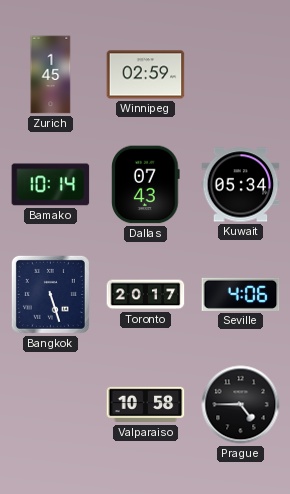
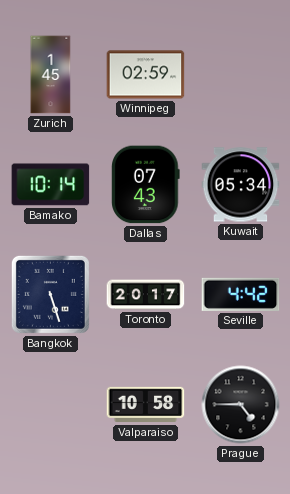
Seville: 4:06 -> 4:42 (241, 294)
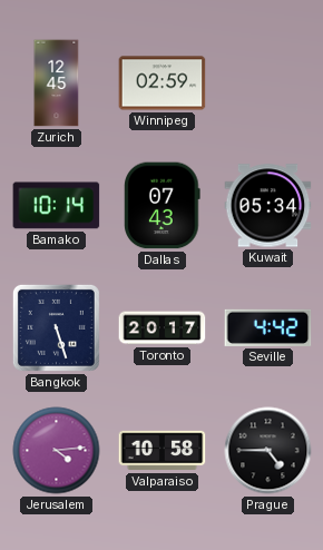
Zurich: 1:45 -> 12:45 (57, 84)
Jerusalem: none -> 4:14 (57, 451)
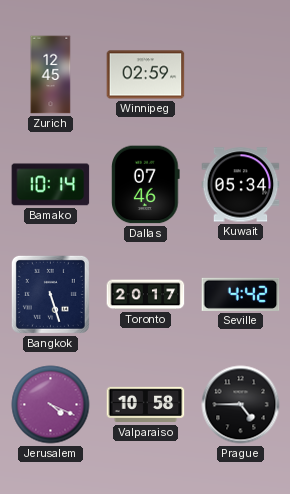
Dallas: 07:43 -> 07:46 (146, 185)
Jerusalem: 4:14 -> 4:19 (51, 405)
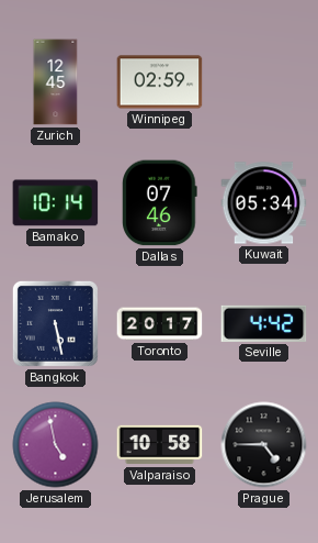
Bangkok: 5:27 -> 5:28 (55, 323)
Jerusalem: 4:19 -> 4:58 (56, 445)
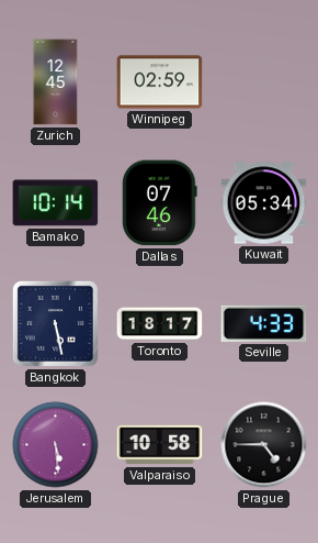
Toronto: 20:17 -> 18:17 (160, 324)
Seville: 4:42 -> 4:33 (264, 323)
Jerusalem: 4:58 -> 5:29 (56, 445)
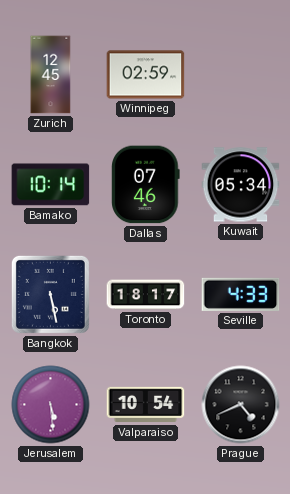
Valparaiso: 10:58 -> 10:54 (146, 405)
Prague: 4:45 -> 4:41 (241, 405)
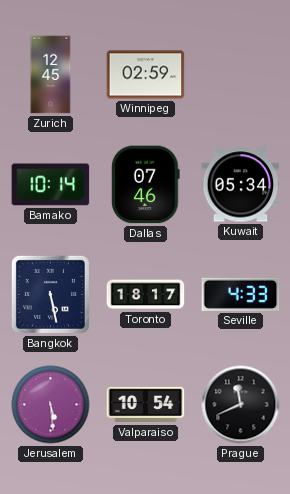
Prague: 4:41 -> 11:41 (241, 405)
